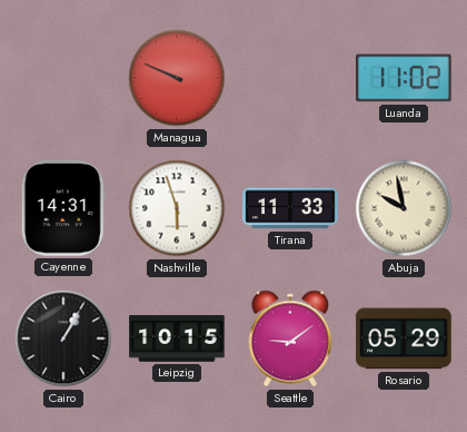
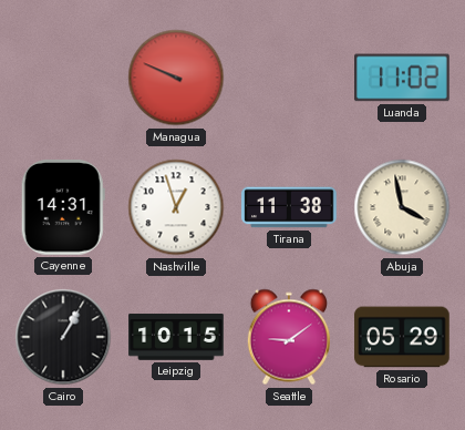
Nashville: 5:57 -> 12:57 (176, 207)
Tirana: 11:33 -> 11:38 (289, 207)
Abuja: 9:58 -> 3:58 (402, 207)
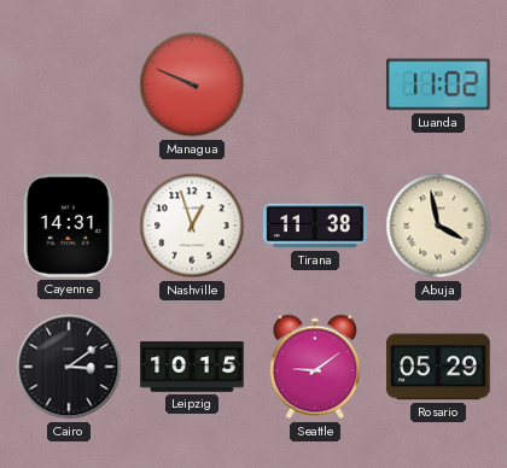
Cairo: 1:05 -> 3:09 (69, 367)
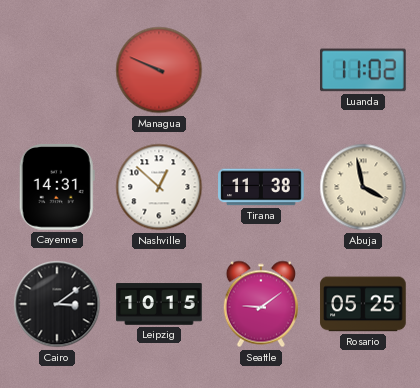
Nashville: 12:57 -> 12:52 (159, 187)
Rosario: 05:29 -> 05:25 (363, 304)
